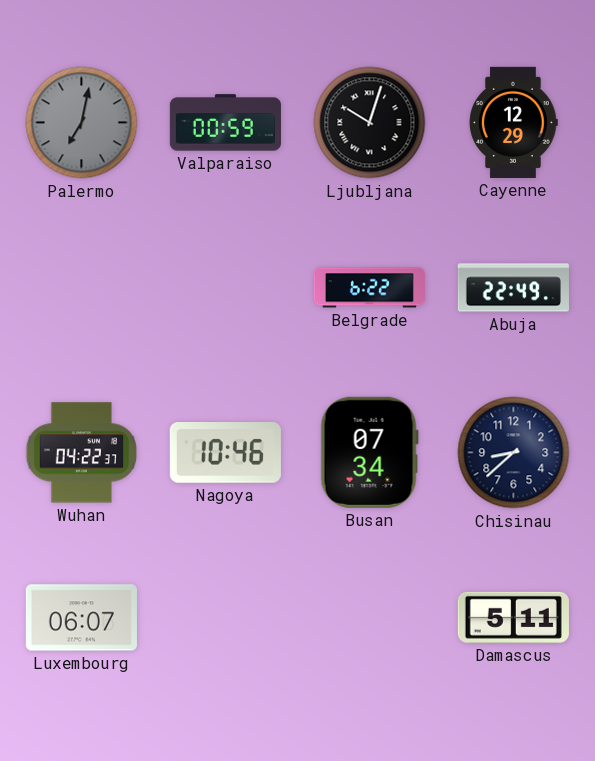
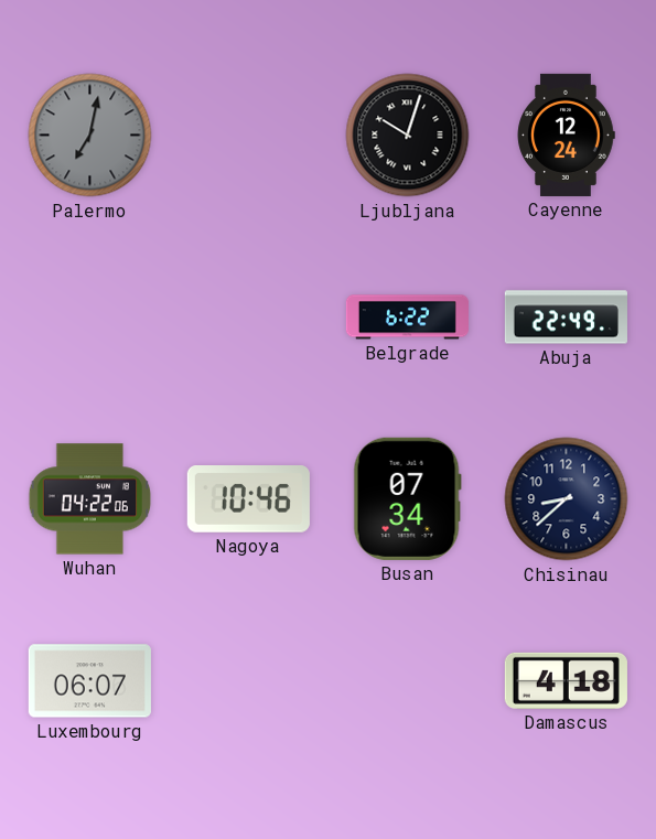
Valparaiso: 00:59 -> none (225, 123)
Cayenne: 12:29 -> 12:24 (566, 135)
Wuhan: 04:22:37 -> 04:22:06 (90, 499)
Damascus: 5:11 -> 4:18 (566, 680)
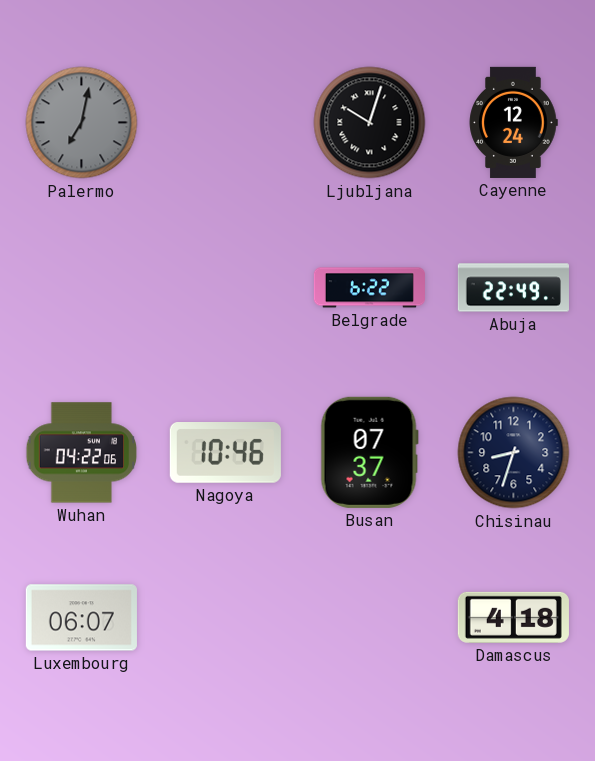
Busan: 07:34 -> 07:37 (369, 452)
Chisinau: 8:38 -> 8:33 (514, 453)
